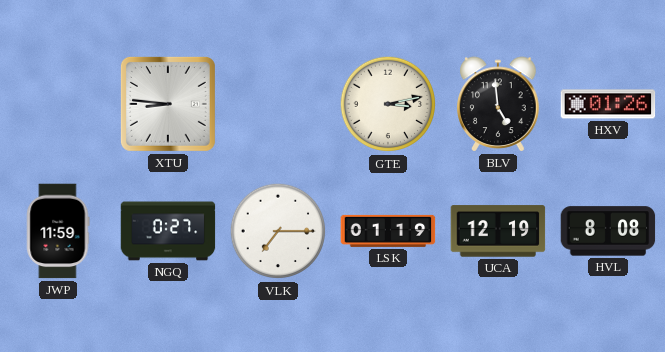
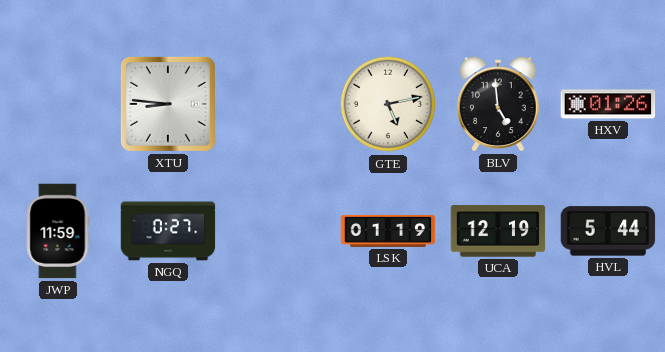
GTE: 3:13 -> 5:13 (388, 104)
VLK: 7:15 -> none (278, 231)
HVL: 8:08 -> 5:44 (608, 231)
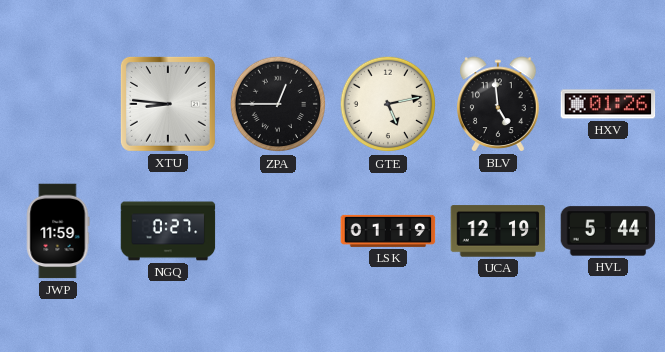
ZPA: none -> 12:45 (278, 104)
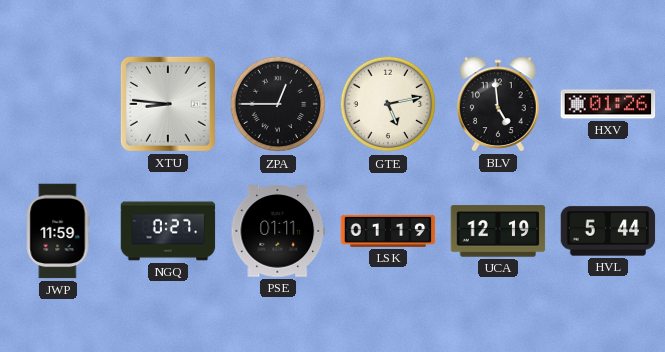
PSE: none -> 01:11 (278, 231)
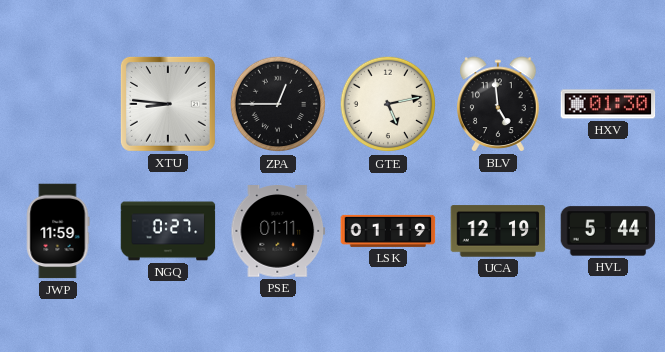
HXV: 01:26 -> 01:30 (608, 104)
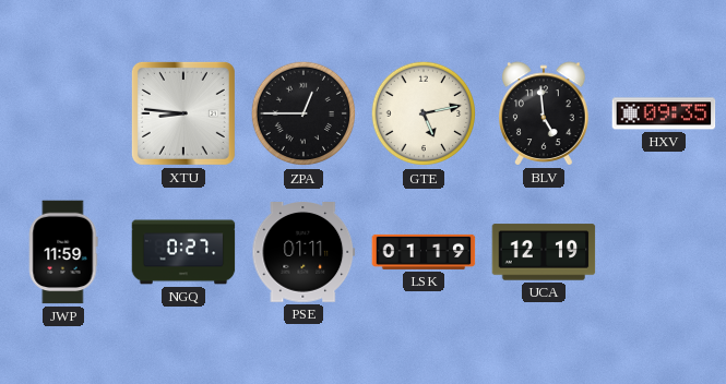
HXV: 01:30 -> 09:35 (664, 113)
HVL: 5:44 -> none (608, 231)
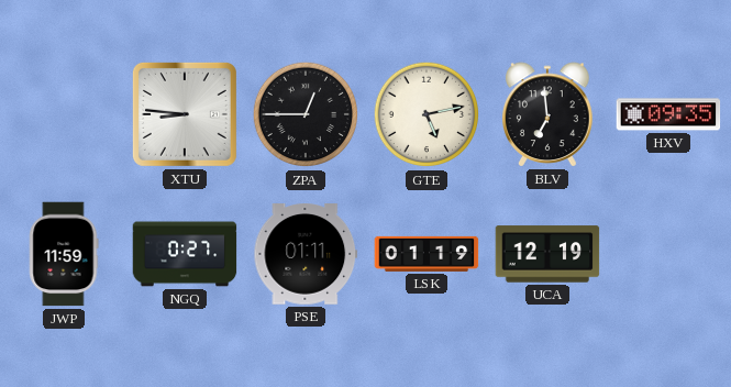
BLV: 4:59 -> 6:59 (547, 114)
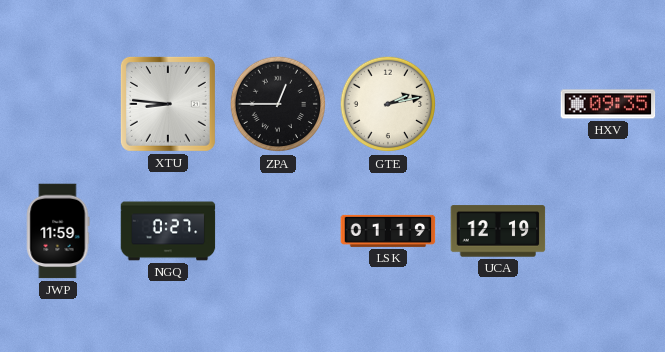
GTE: 5:13 -> 2:13 (388, 104)
BLV: 6:59 -> none (547, 114)
PSE: 01:11 -> none (306, 254)
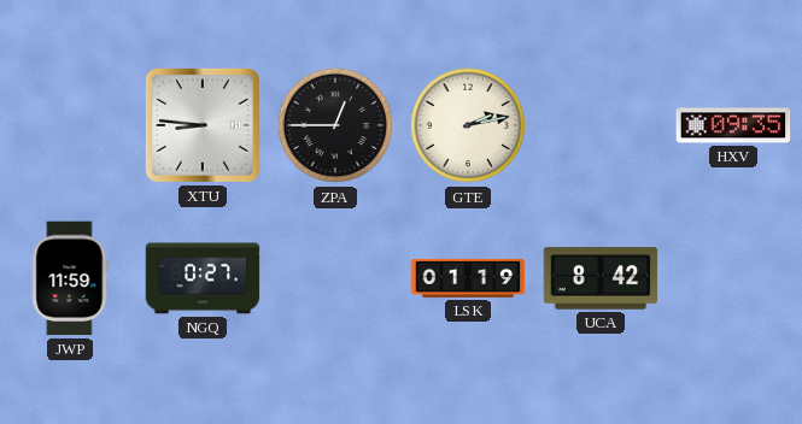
UCA: 12:19 -> 8:42 (601, 278)
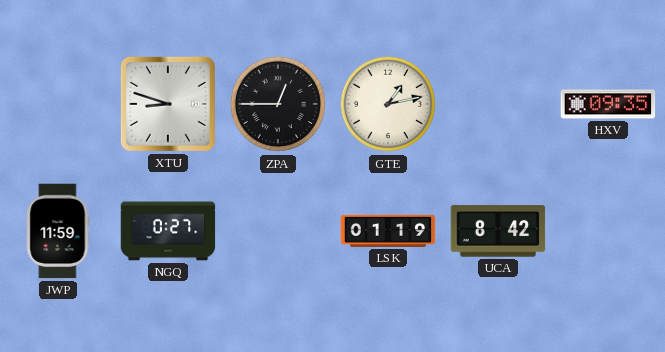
XTU: 8:46 -> 8:48 (168, 104)
GTE: 2:13 -> 1:13 (388, 104)
